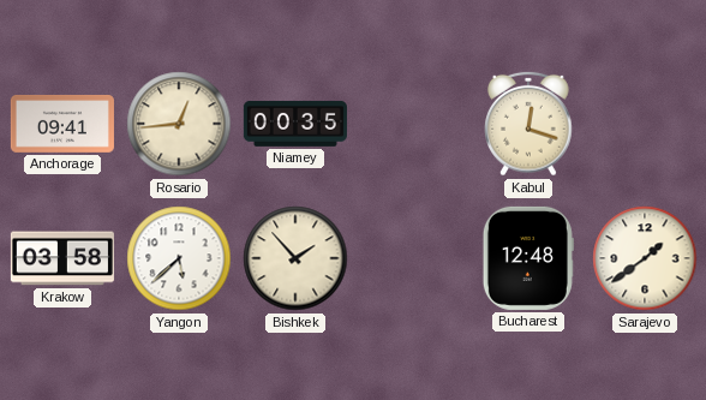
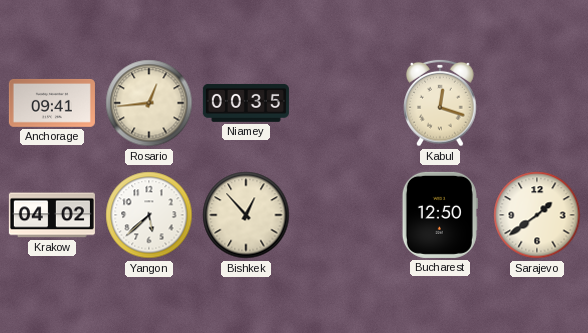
Krakow: 03:58 -> 04:02 (52, 215)
Bishkek: 1:53 -> 12:53 (246, 215)
Bucharest: 12:48 -> 12:50 (440, 215)
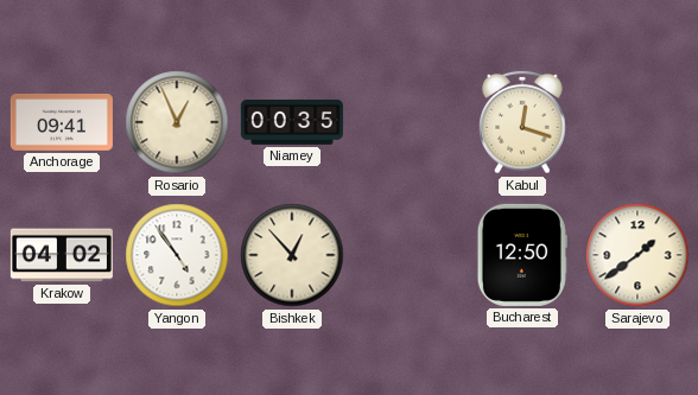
Rosario: 12:44 -> 12:56 (177, 122)
Yangon: 5:38 -> 4:54 (177, 255)
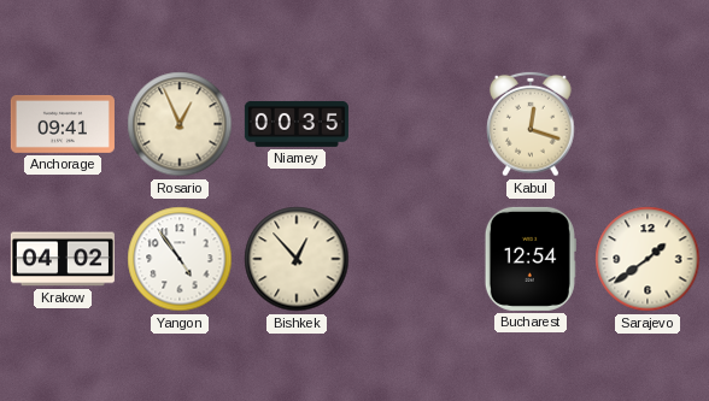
Bucharest: 12:50 -> 12:54 (531, 259)
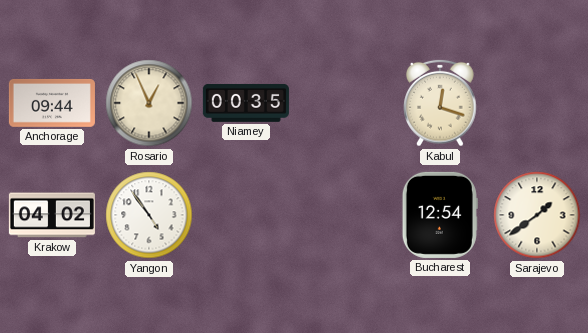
Anchorage: 09:41 -> 09:44 (52, 103)
Bishkek: 12:53 -> none (297, 259)
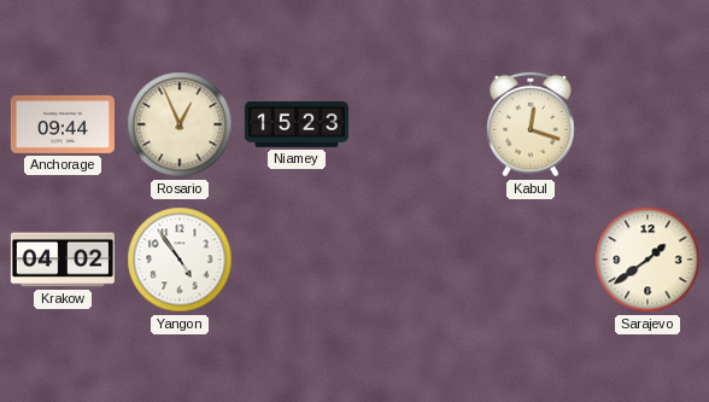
Niamey: 00:35 -> 15:23 (297, 124)
Bucharest: 12:54 -> none (440, 215)
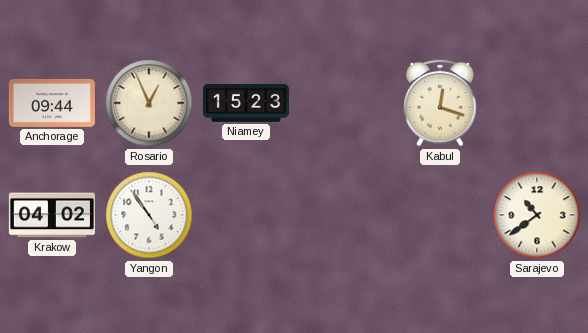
Sarajevo: 1:39 -> 10:39 (537, 215)
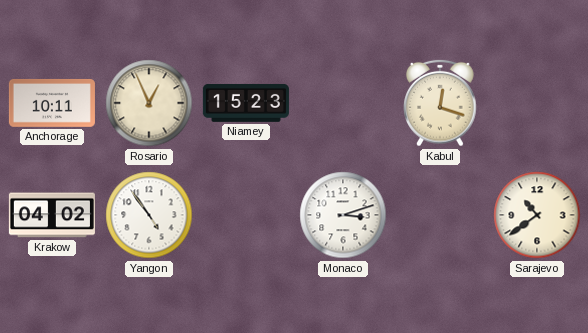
Anchorage: 09:44 -> 10:11 (52, 103)
Monaco: none -> 3:12 (343, 215)
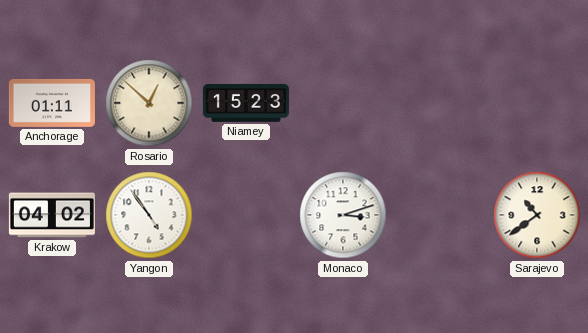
Anchorage: 10:11 -> 01:11 (52, 103)
Rosario: 12:56 -> 12:52 (149, 103)
Kabul: 12:18 -> none (440, 103)
